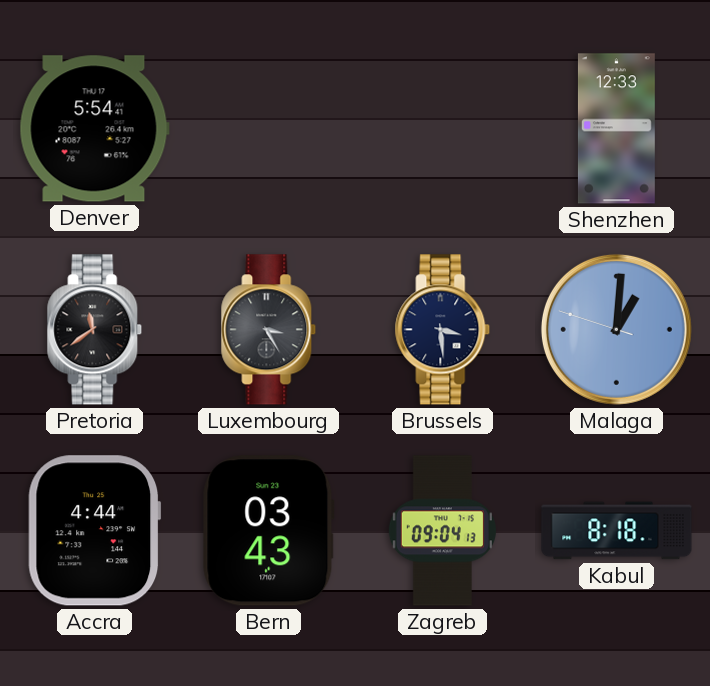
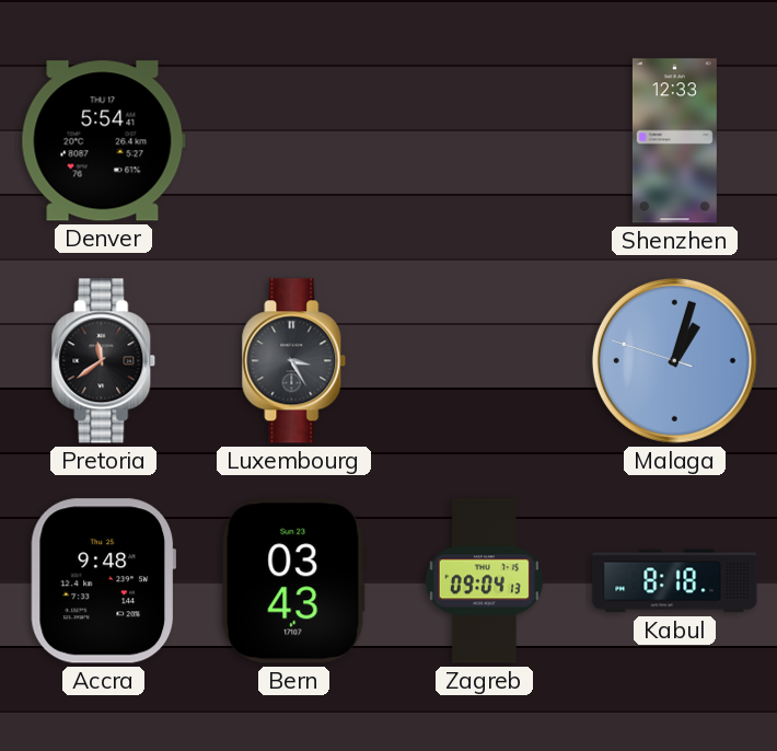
Brussels: 3:29 -> none (443, 330)
Malaga: 1:00 -> 1:02 (674, 360)
Accra: 4:44 -> 9:48 (104, 581)
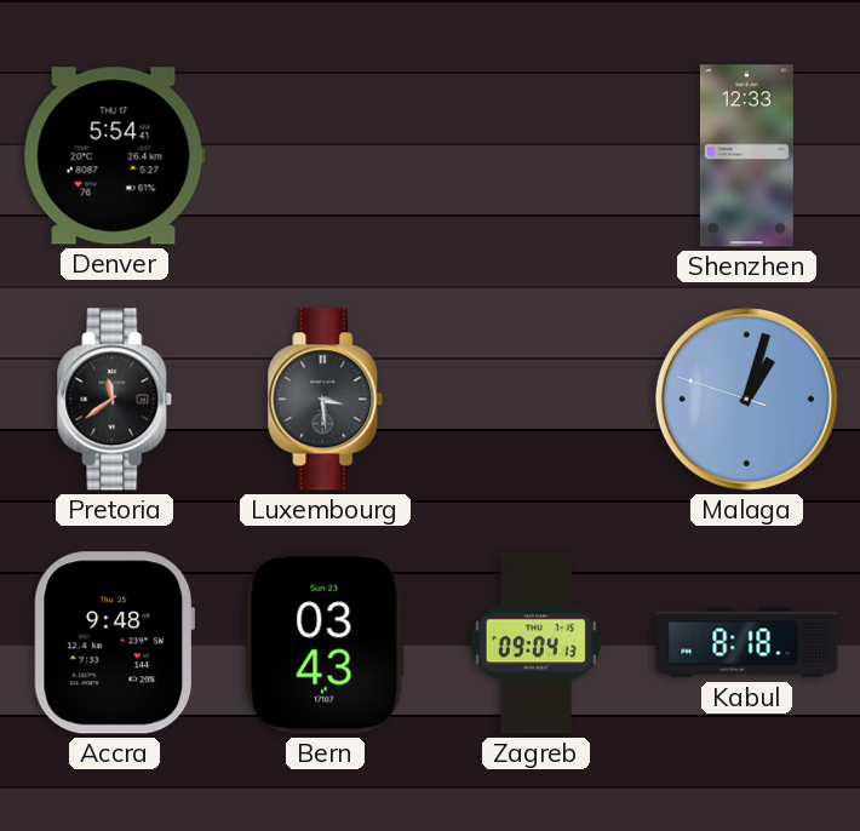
Luxembourg: 3:25 -> 3:29 (326, 400)
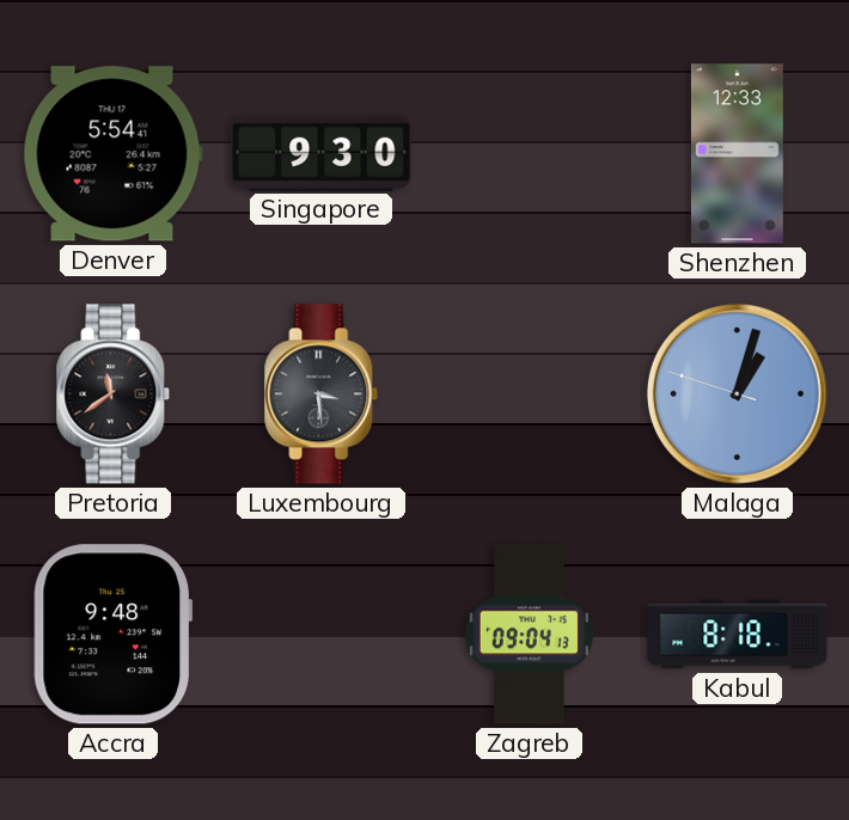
Singapore: none -> 9:30 (322, 153)
Bern: 03:43 -> none (325, 643)
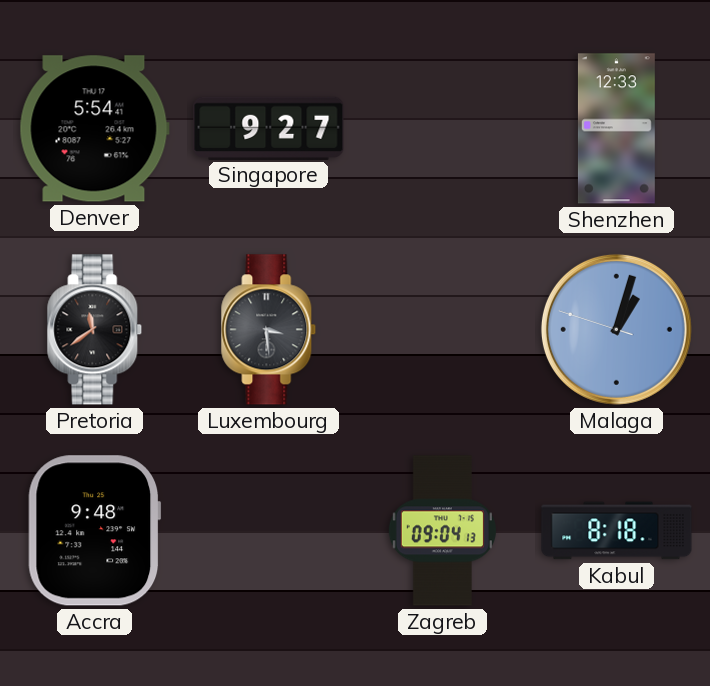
Singapore: 9:30 -> 9:27 (269, 128)
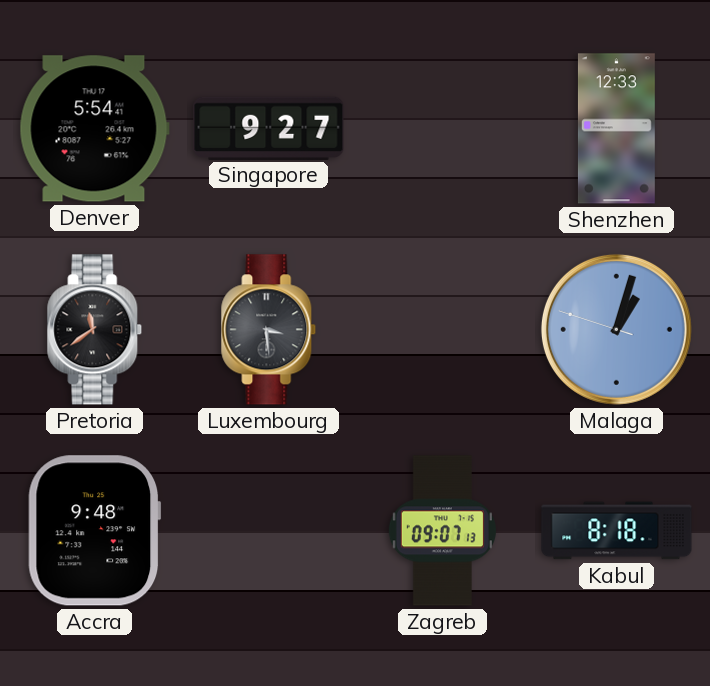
Zagreb: 09:04 -> 09:07 (442, 531)
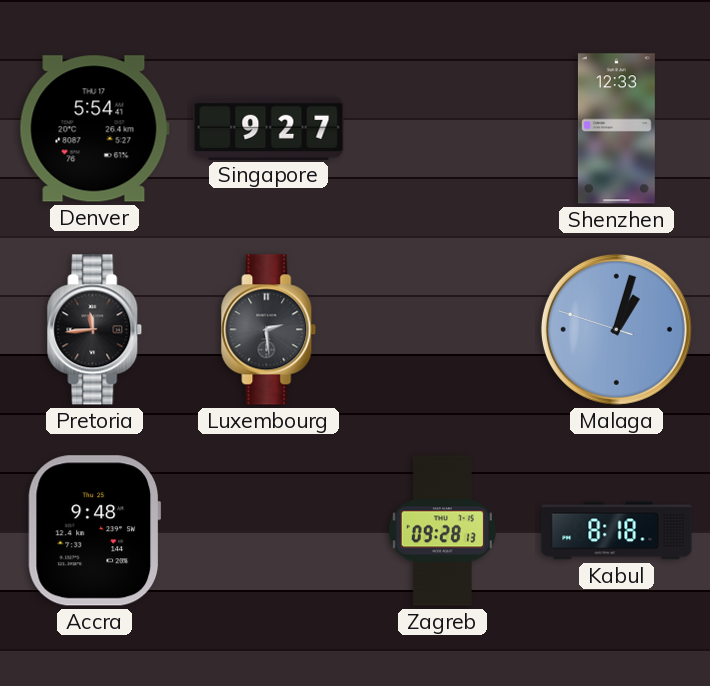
Pretoria: 11:39 -> 11:44 (95, 330)
Luxembourg: 3:29 -> 2:29 (269, 330)
Zagreb: 09:07 -> 09:28 (442, 531)
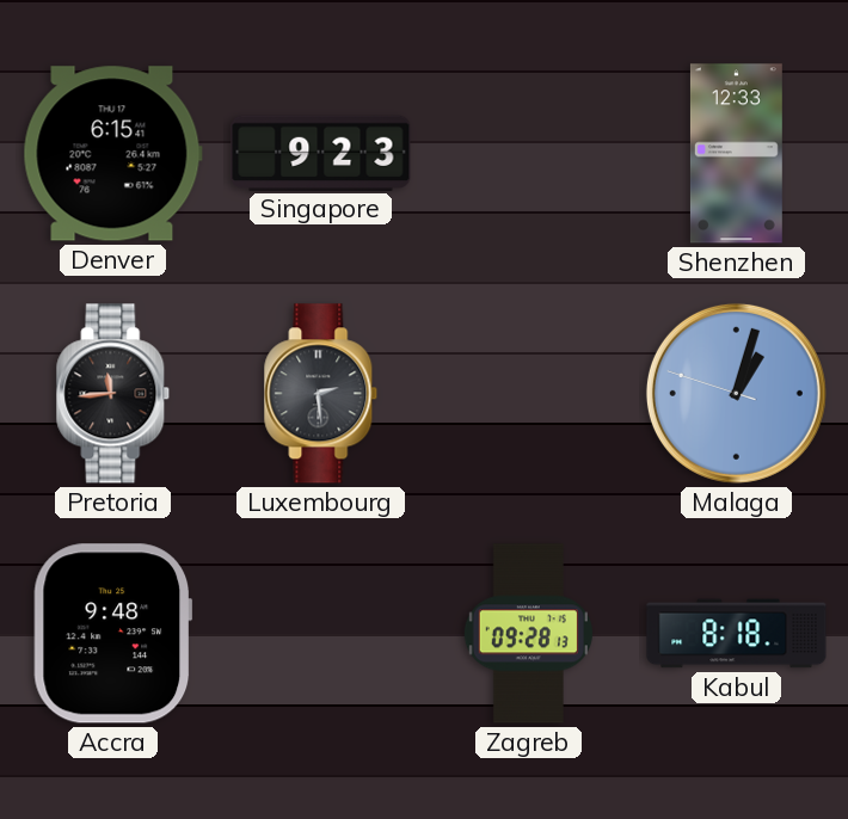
Denver: 5:54 -> 6:15 (112, 154)
Singapore: 9:27 -> 9:23 (321, 153)
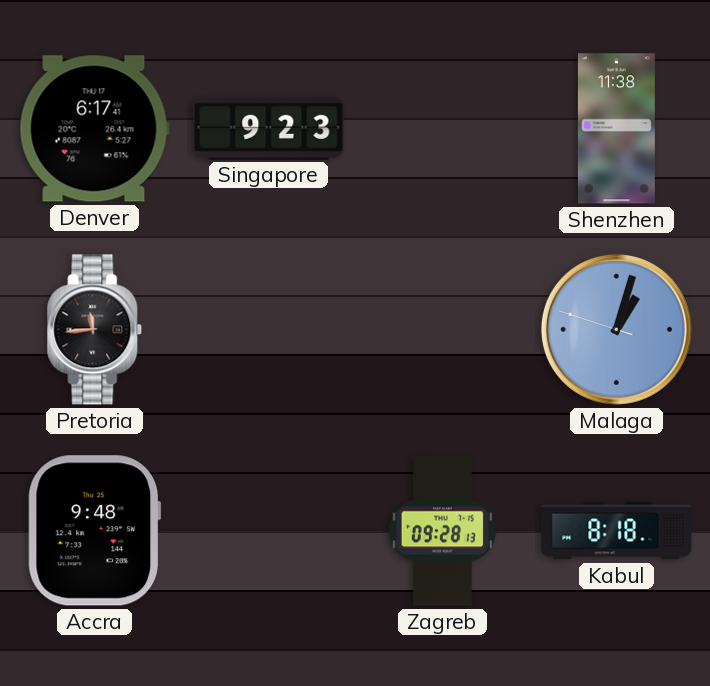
Denver: 6:15 -> 6:17 (94, 129)
Shenzhen: 12:33 -> 11:38 (616, 129)
Luxembourg: 2:29 -> none (321, 394)
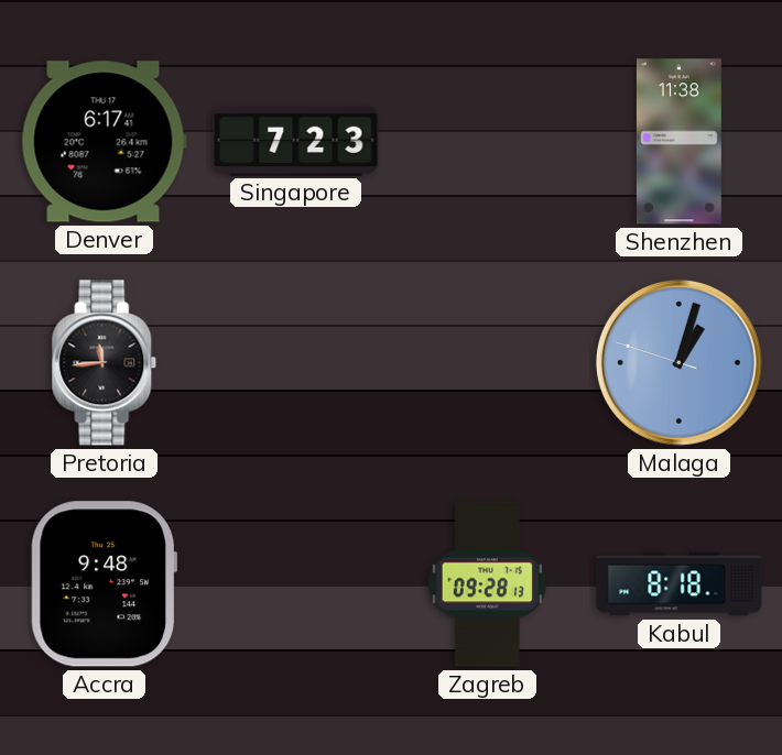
Singapore: 9:23 -> 7:23 (296, 141)
